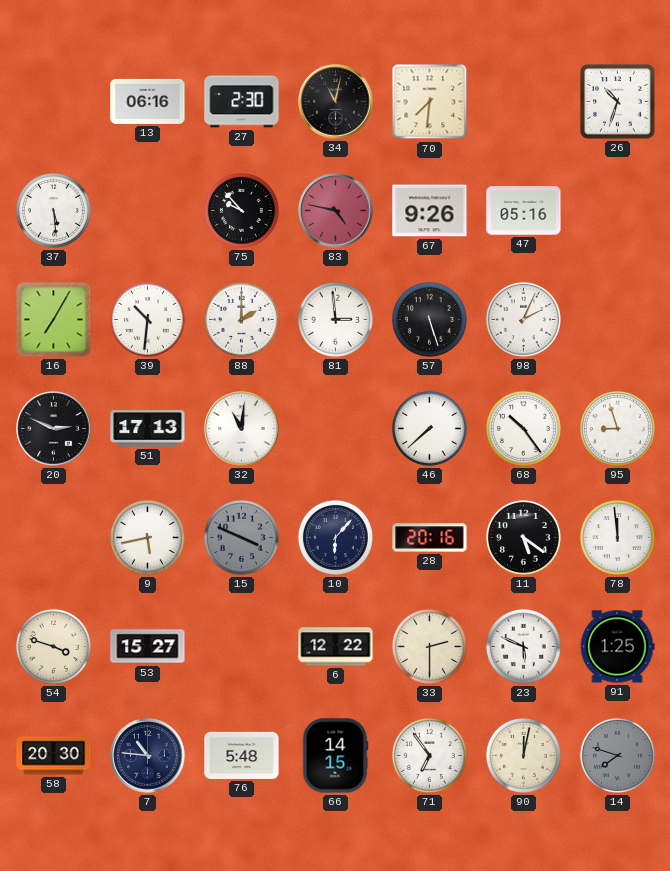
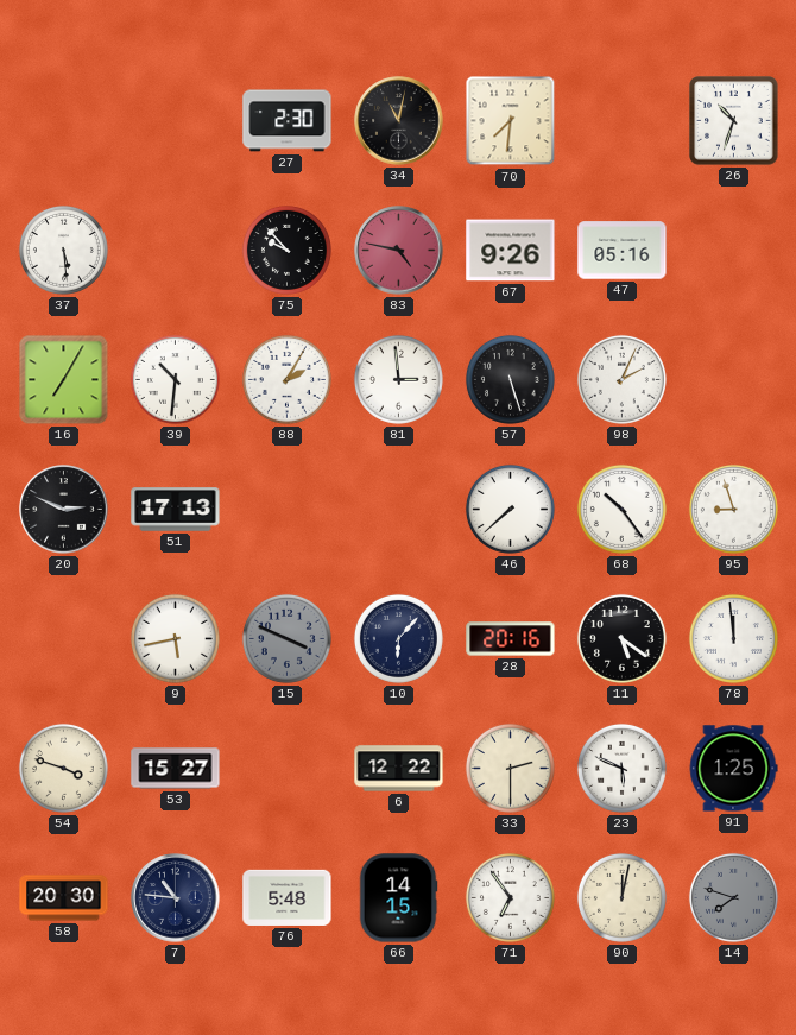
13: 06:16 -> none (148, 101)
88: 2:00 -> 2:05 (286, 379)
32: 11:01 -> none (242, 429)
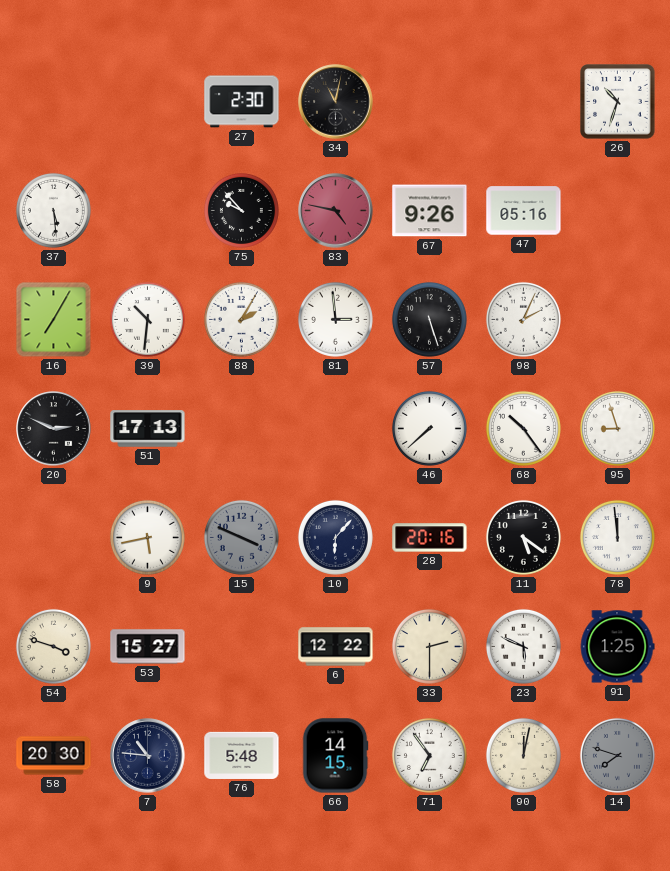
70: 7:31 -> none (511, 121)
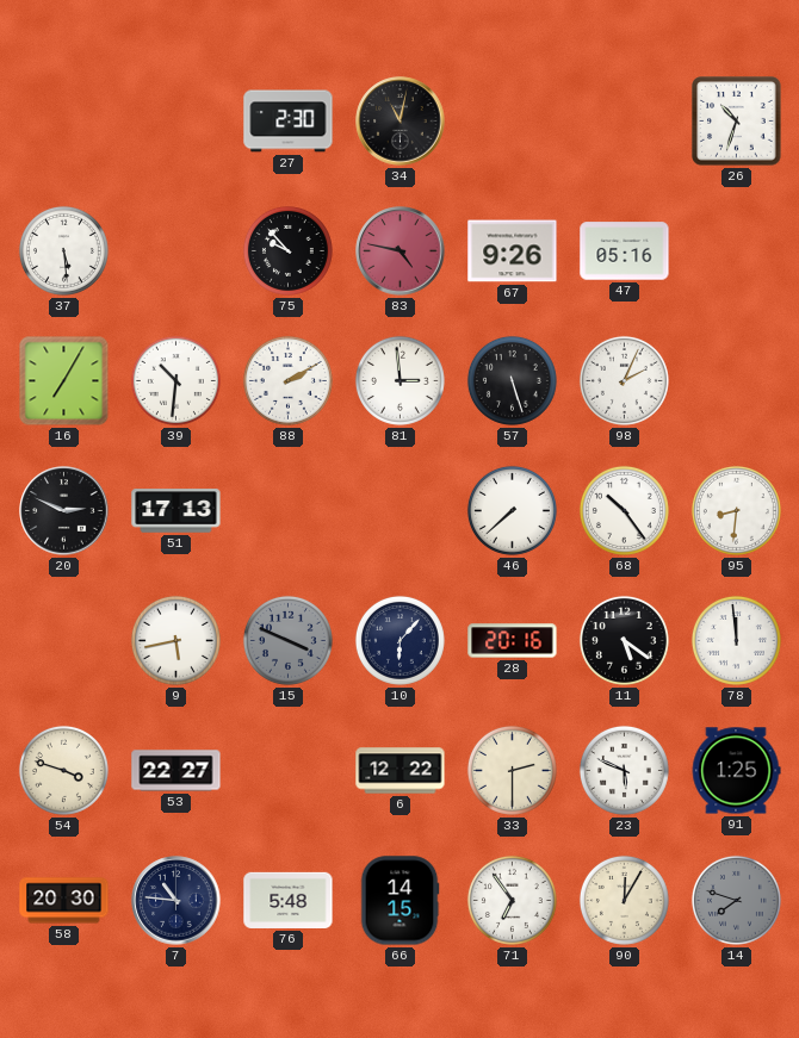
88: 2:05 -> 2:10 (287, 380)
95: 8:57 -> 8:31 (736, 510)
53: 15:27 -> 22:27 (176, 771)
90: 12:02 -> 12:05 (624, 900)
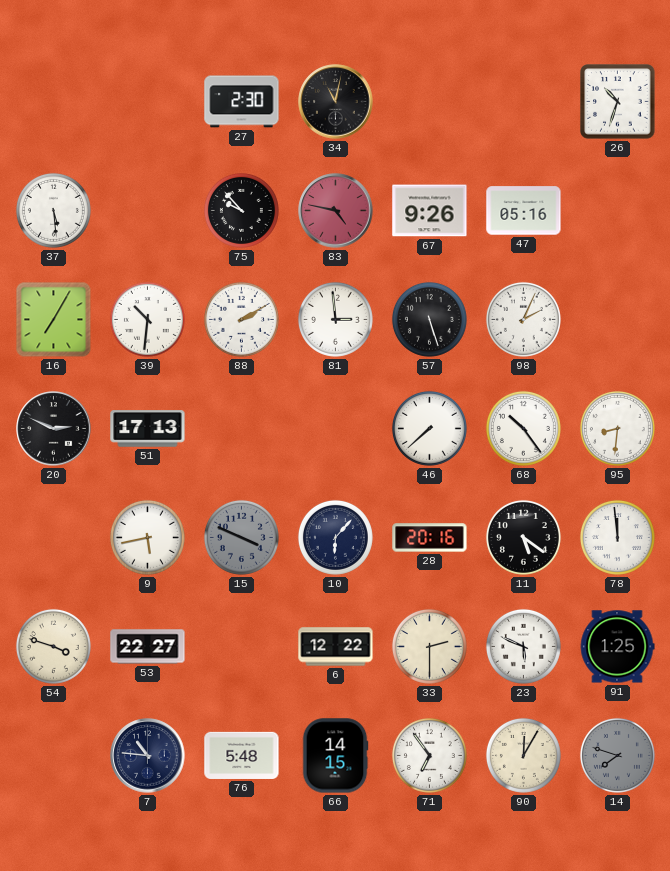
58: 20:30 -> none (64, 901)
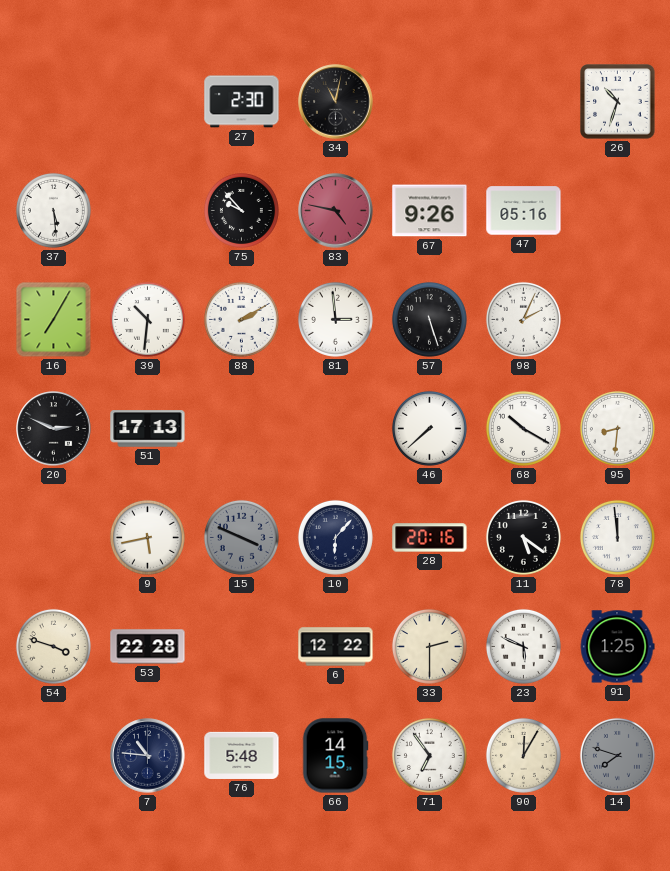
68: 10:24 -> 10:20 (523, 428)
53: 22:27 -> 22:28 (148, 647)
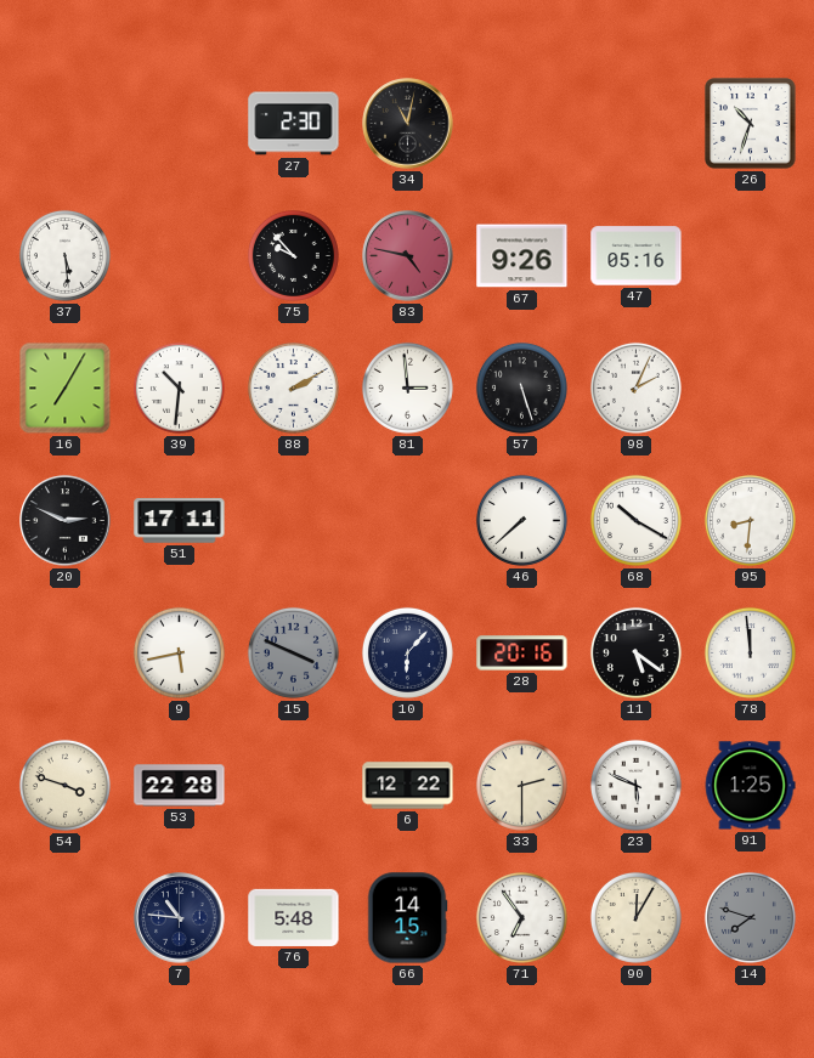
51: 17:13 -> 17:11 (180, 521)
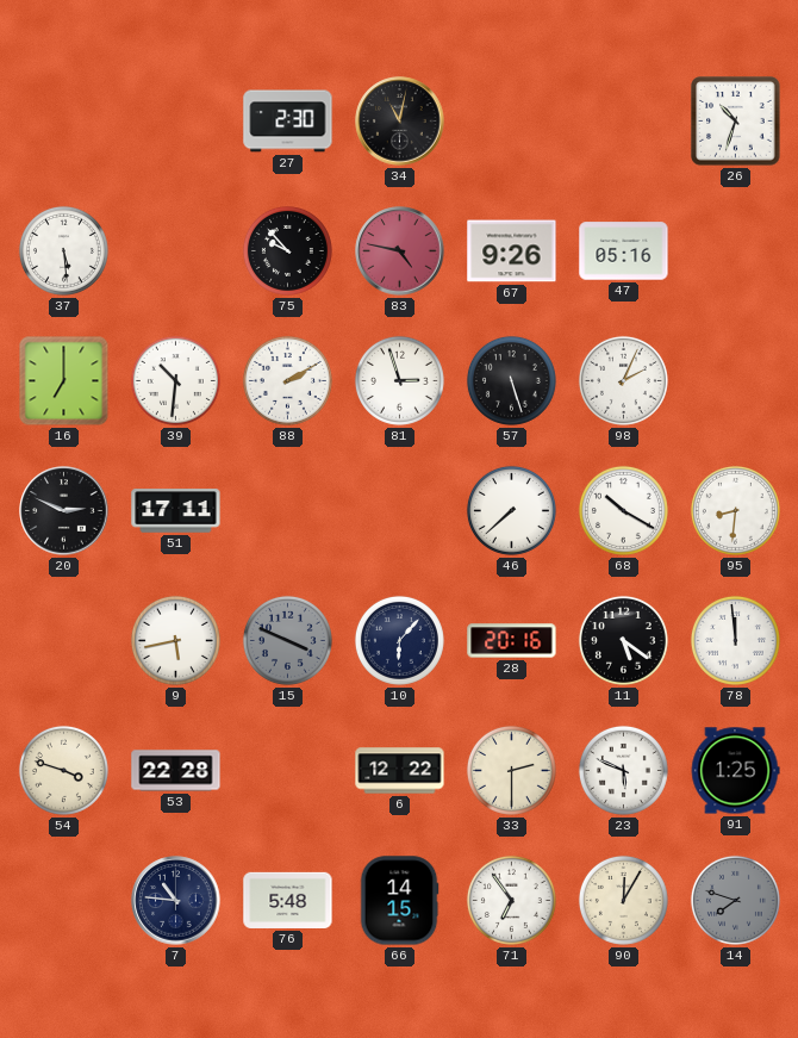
16: 7:05 -> 7:00 (64, 381)
81: 2:59 -> 2:57 (399, 380)
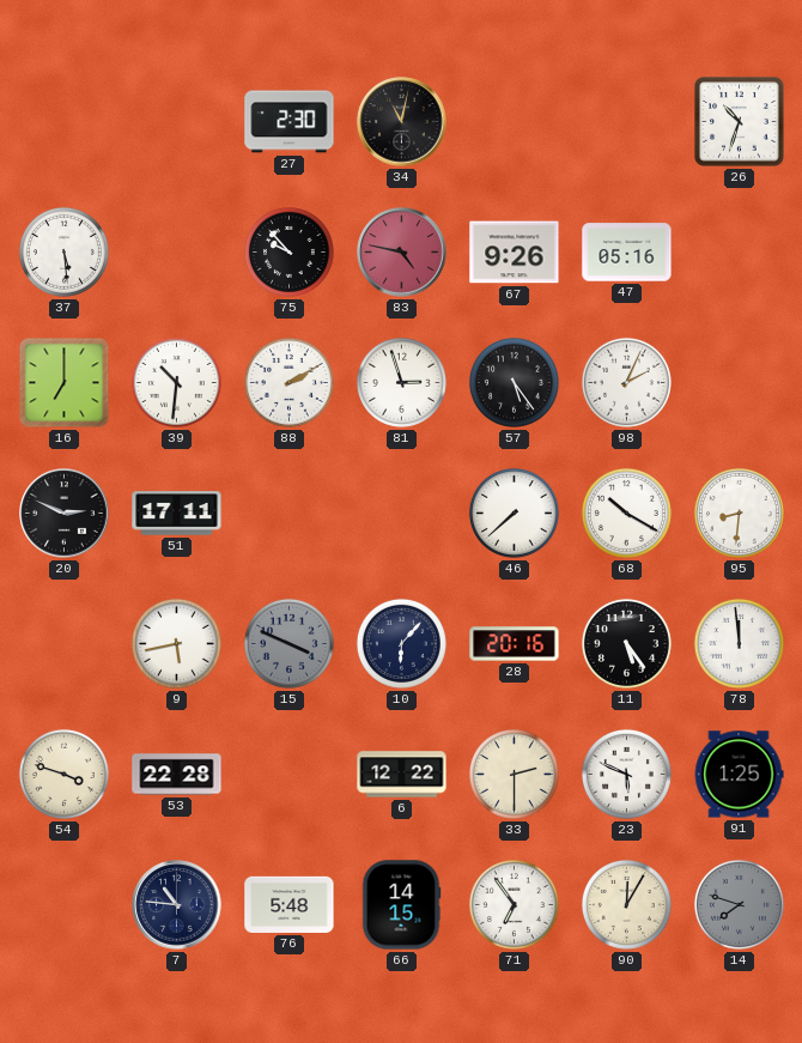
57: 5:27 -> 5:24 (514, 382)
11: 5:21 -> 5:24 (626, 643)
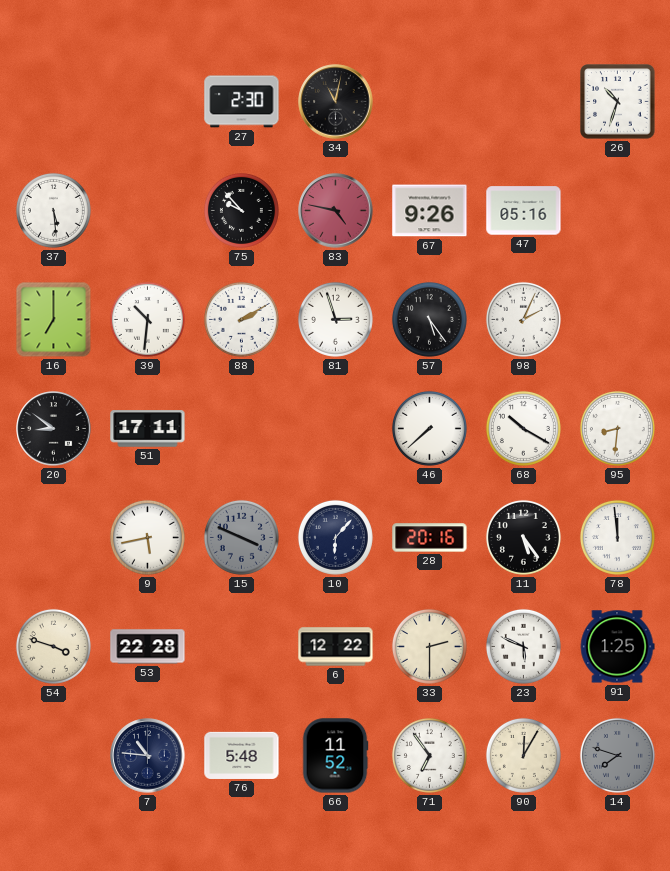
20: 2:49 -> 8:51 (54, 429)
66: 14:15 -> 11:52 (335, 756)
